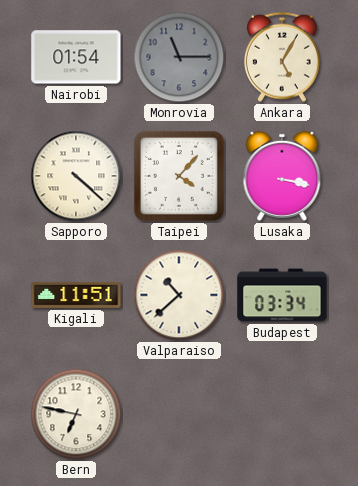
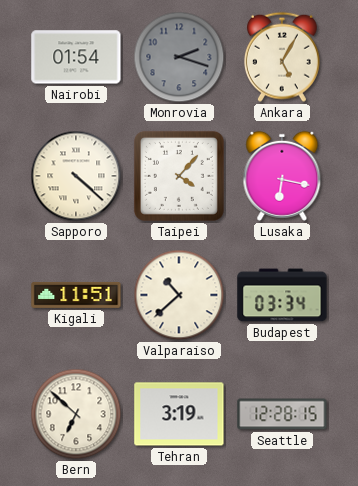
Monrovia: 11:15 -> 2:18 (179, 57)
Lusaka: 3:17 -> 6:17 (282, 176)
Bern: 6:47 -> 6:52 (76, 414)
Tehran: none -> 3:19 (179, 414)
Seattle: none -> 12:28 (282, 414)
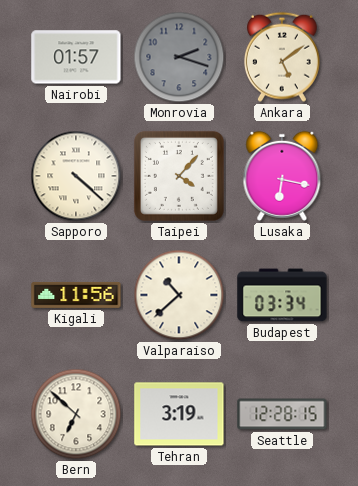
Nairobi: 01:54 -> 01:57 (76, 57)
Ankara: 5:05 -> 5:09 (282, 57)
Kigali: 11:51 -> 11:56 (76, 295)
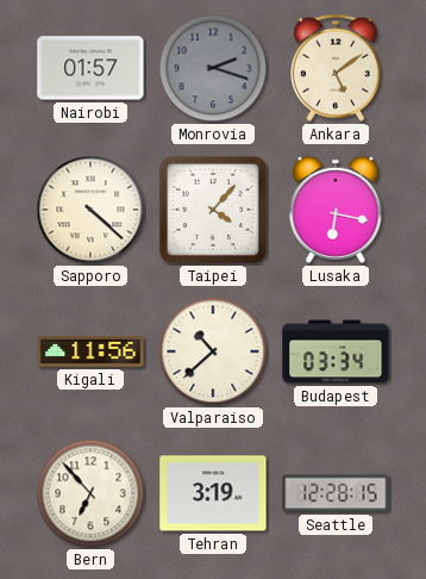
Bern: 6:52 -> 6:53 (90, 493)
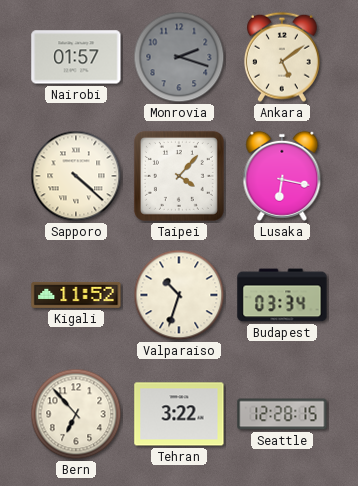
Kigali: 11:56 -> 11:52 (76, 295)
Valparaiso: 10:38 -> 10:33 (179, 295)
Tehran: 3:19 -> 3:22 (179, 414)
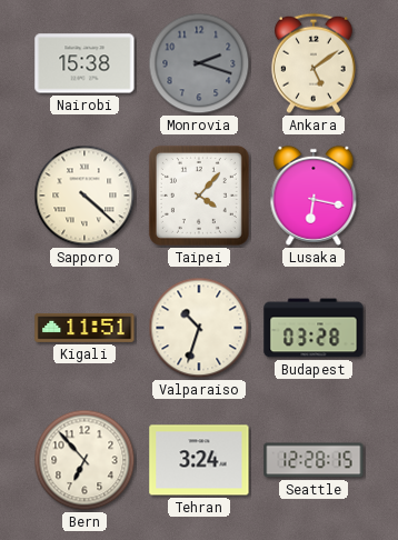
Nairobi: 01:57 -> 15:38 (84, 63)
Kigali: 11:52 -> 11:51 (84, 328)
Budapest: 03:34 -> 03:28 (314, 328)
Tehran: 3:22 -> 3:24 (199, 460)
